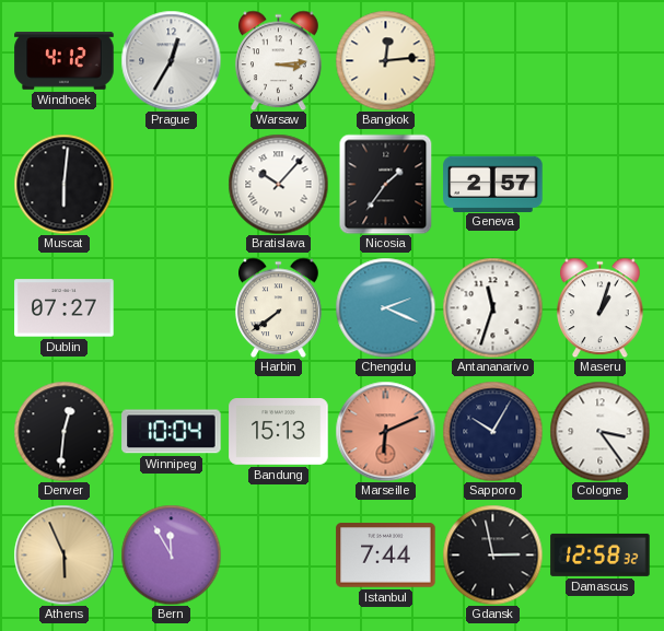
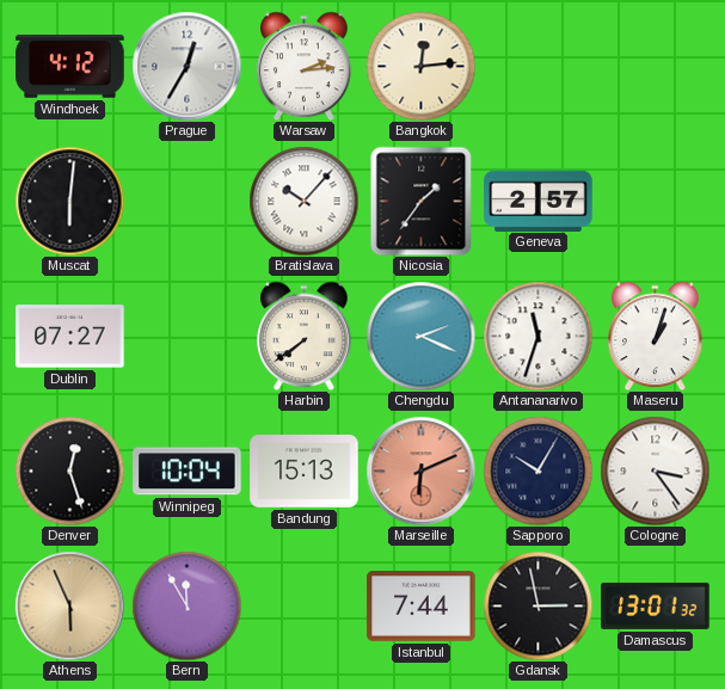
Warsaw: 3:14 -> 2:14 (305, 66)
Denver: 12:31 -> 12:27 (69, 470)
Damascus: 12:58 -> 13:01 (656, 605)
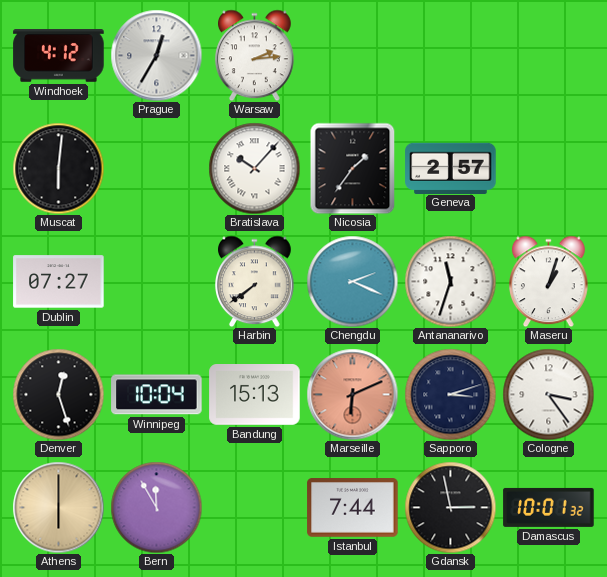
Bangkok: 12:14 -> none (420, 66)
Sapporo: 10:05 -> 3:12 (450, 394)
Athens: 5:56 -> 6:00 (58, 507)
Damascus: 13:01 -> 10:01 (549, 507)
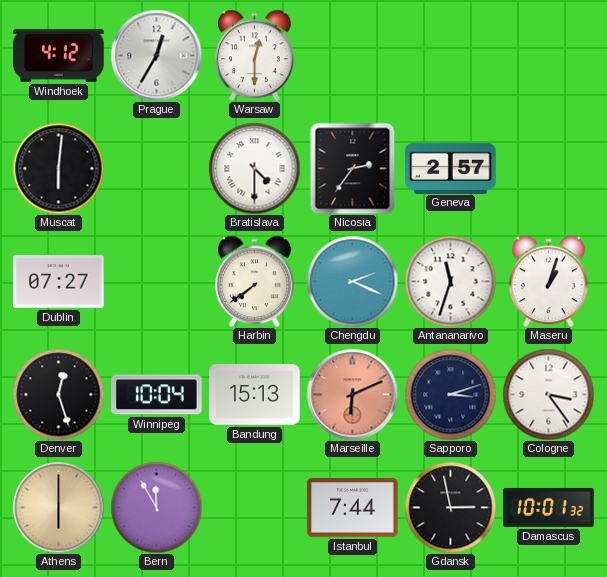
Warsaw: 2:14 -> 12:30 (255, 55)
Bratislava: 10:07 -> 4:30 (254, 168)
Nicosia: 1:36 -> 2:36 (353, 168)
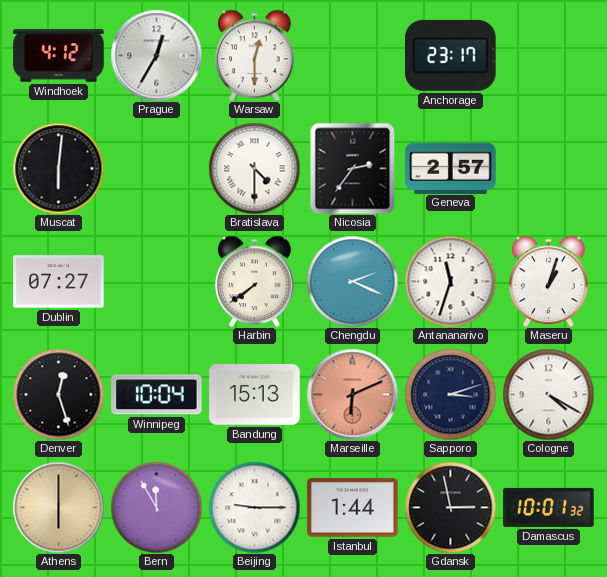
Anchorage: none -> 23:17 (451, 55)
Cologne: 3:24 -> 4:20 (548, 394)
Beijing: none -> 9:15 (254, 507)
Istanbul: 7:44 -> 1:44 (353, 508)
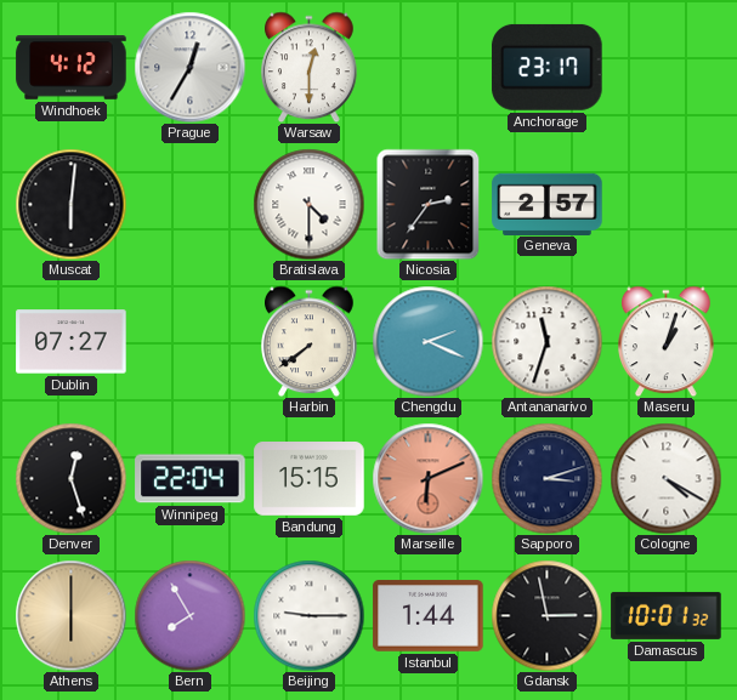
Winnipeg: 10:04 -> 22:04 (191, 479)
Bandung: 15:13 -> 15:15 (310, 479)
Bern: 11:55 -> 7:55 (189, 615)
